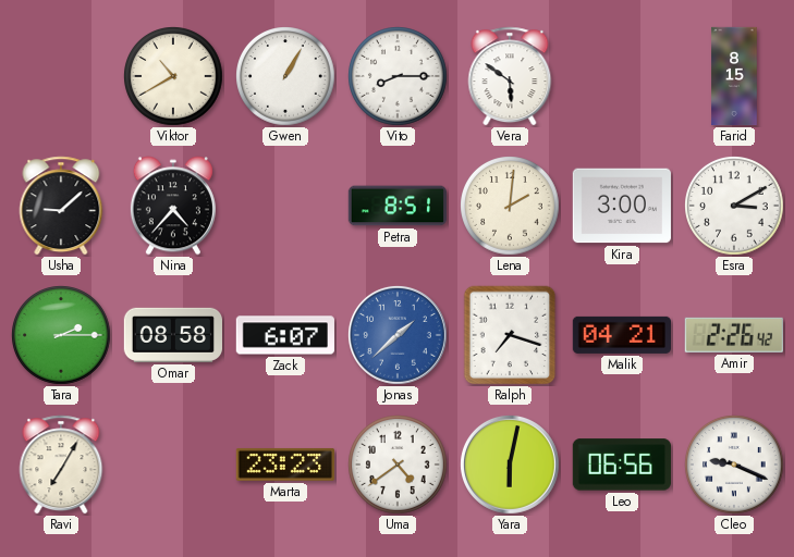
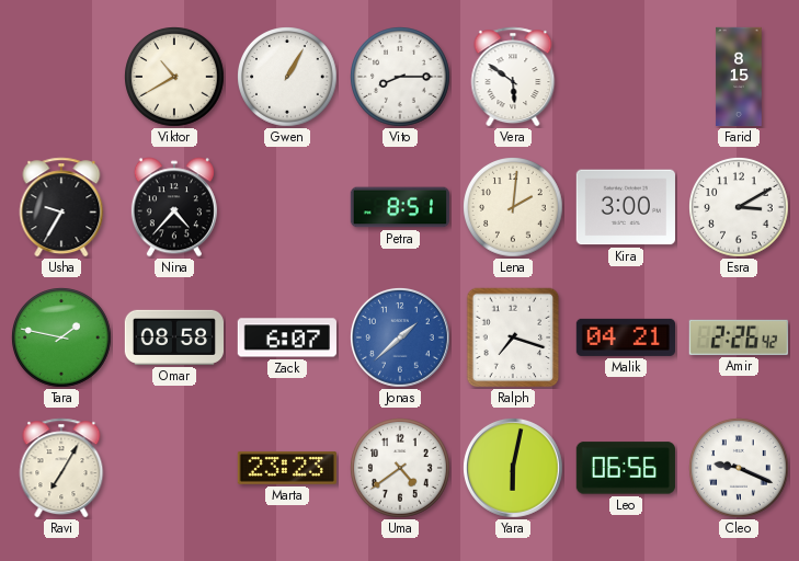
Usha: 9:08 -> 9:35 (61, 207)
Tara: 2:15 -> 1:47 (62, 339)
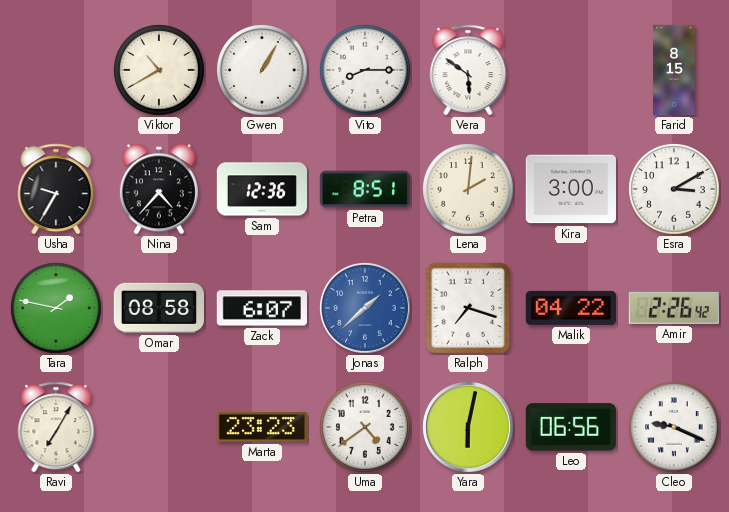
Sam: none -> 12:36 (261, 189)
Malik: 04:21 -> 04:22 (570, 308)
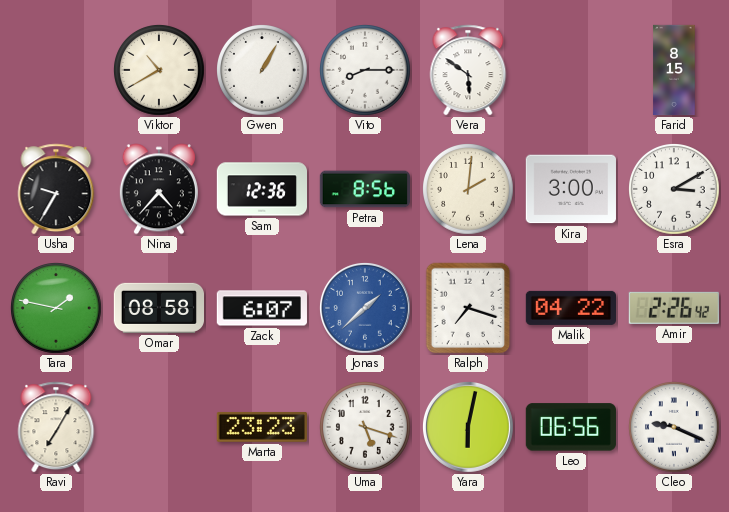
Petra: 8:51 -> 8:56 (364, 189)
Uma: 4:39 -> 5:18 (366, 428)
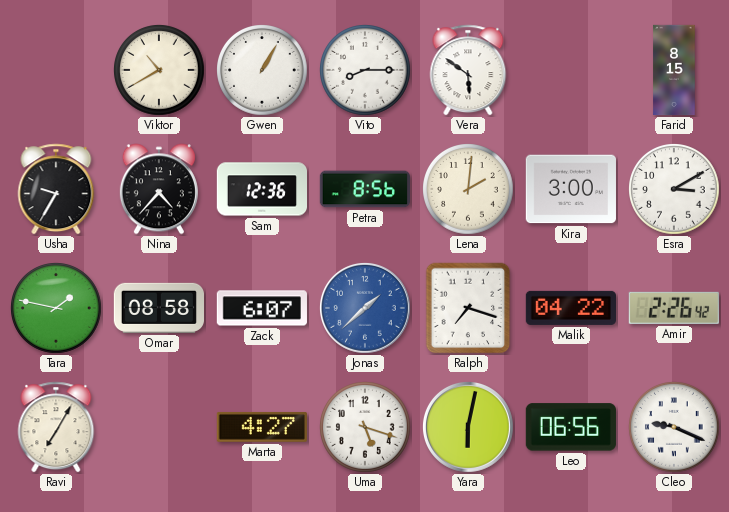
Marta: 23:23 -> 4:27 (261, 427)
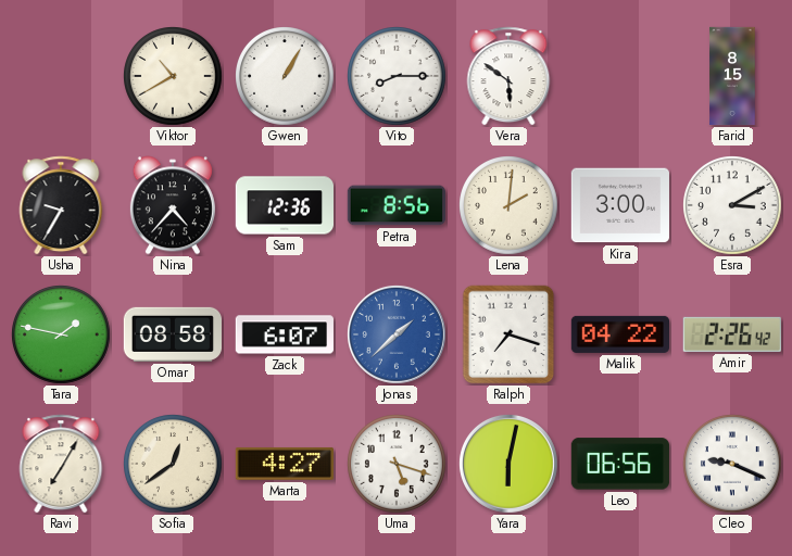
Sofia: none -> 12:39 (174, 465)
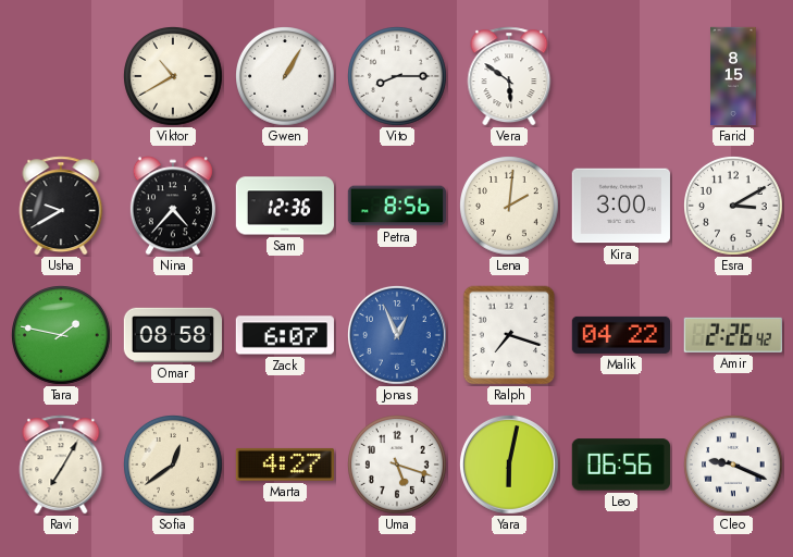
Usha: 9:35 -> 9:40 (61, 206)
Jonas: 1:38 -> 12:56 (397, 335)
